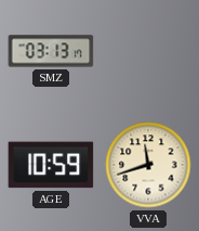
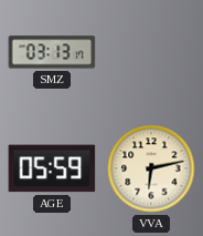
AGE: 10:59 -> 05:59 (52, 168)
VVA: 11:42 -> 6:13 (151, 168)
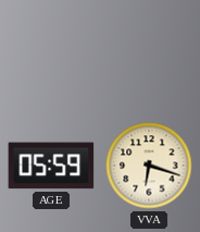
SMZ: 03:13 -> none (52, 52)
VVA: 6:13 -> 6:18 (149, 166)
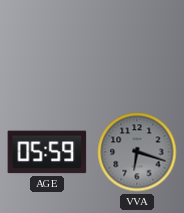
VVA dial: cream -> grey (137, 152)
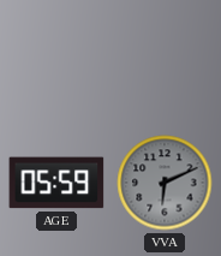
VVA: 6:18 -> 6:11 (165, 183)
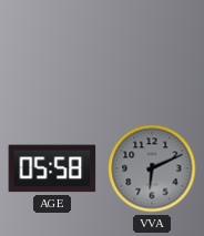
AGE: 05:59 -> 05:58 (52, 168)
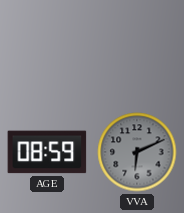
AGE: 05:58 -> 08:59 (47, 152)
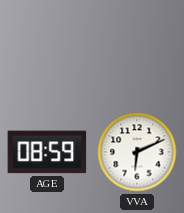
VVA dial: grey -> white (137, 152)
